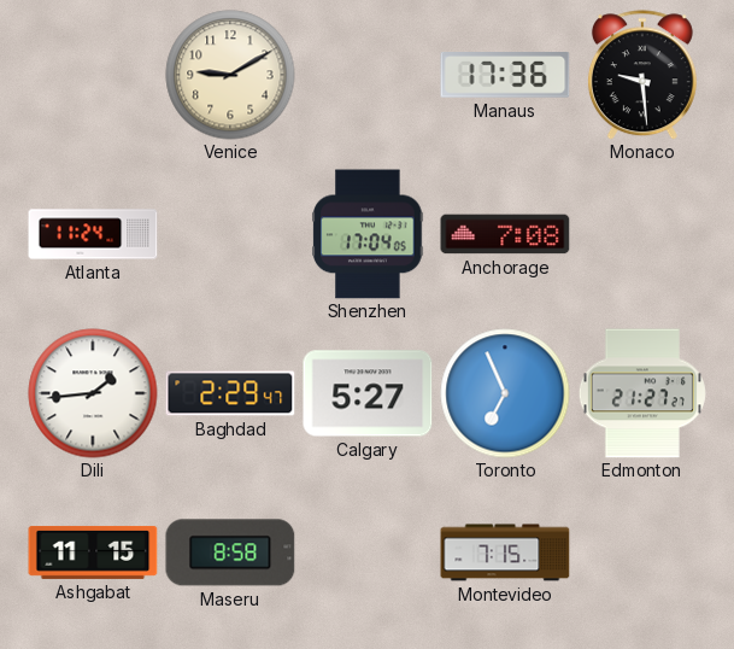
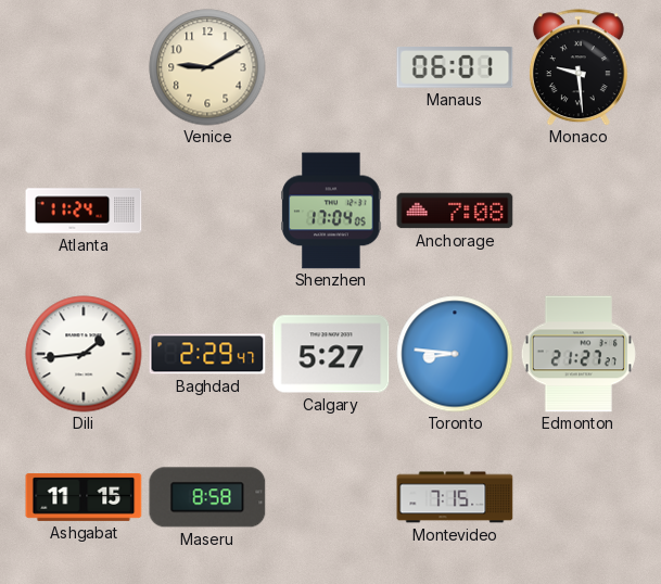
Manaus: 17:36 -> 06:01 (455, 67)
Toronto: 6:56 -> 8:46 (455, 354)
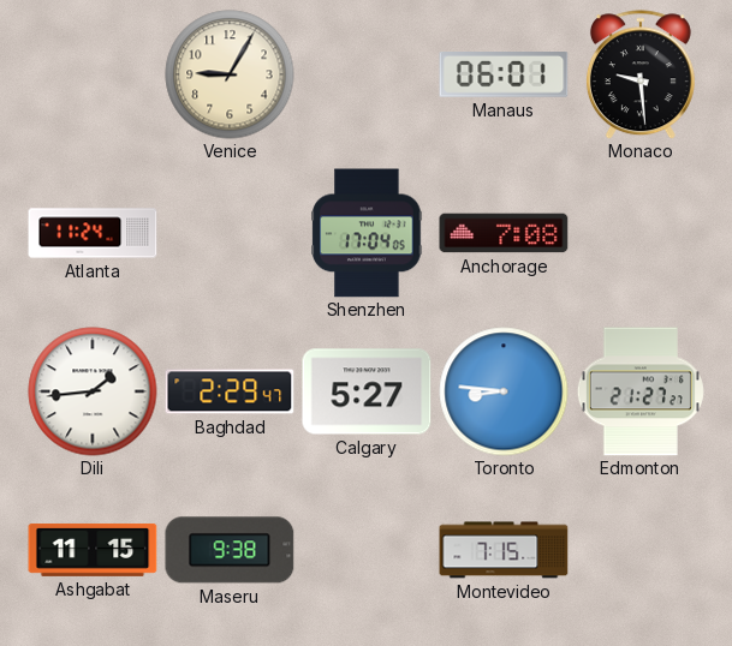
Venice: 9:10 -> 9:05 (230, 74)
Maseru: 8:58 -> 9:38 (230, 550)
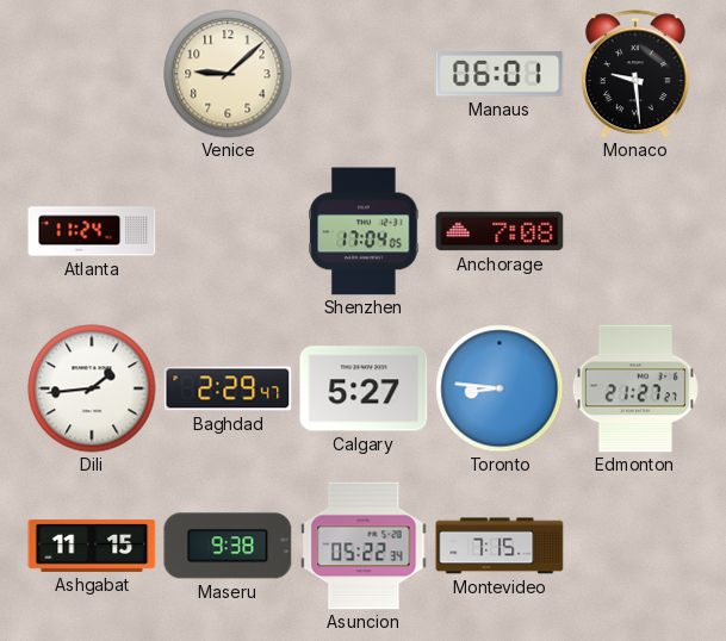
Venice: 9:05 -> 9:08 (228, 74)
Asuncion: none -> 05:22 (364, 546)
